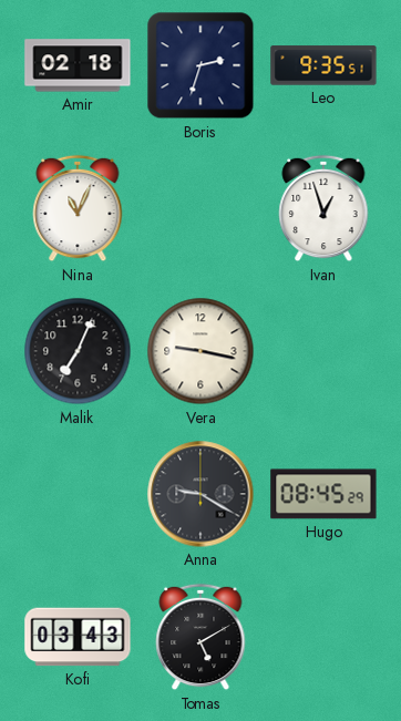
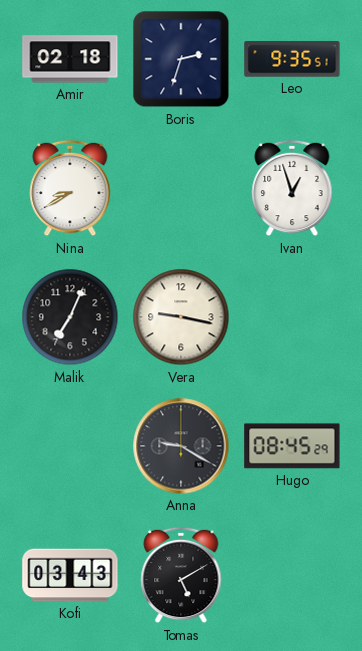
Nina: 11:04 -> 8:40 (70, 188)
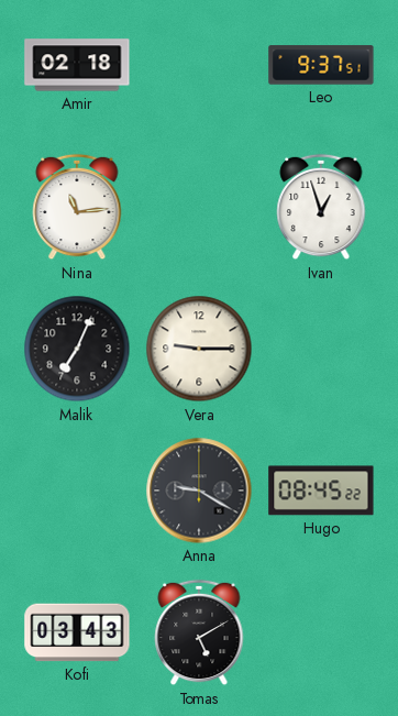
Boris: 2:33 -> none (181, 59)
Leo: 9:35 -> 9:37 (321, 65)
Nina: 8:40 -> 11:14 (77, 207)
Vera: 9:17 -> 9:15 (199, 349)
Hugo: 08:45:29 -> 08:45:22 (321, 491)
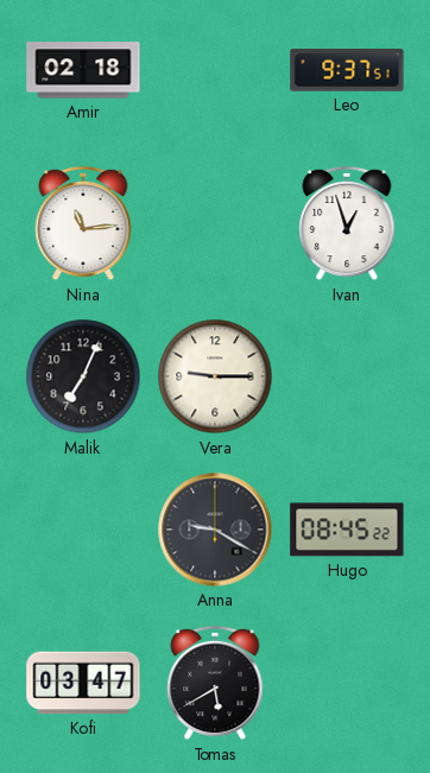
Kofi: 03:43 -> 03:47 (83, 683)
Tomas: 5:10 -> 5:40 (215, 683)
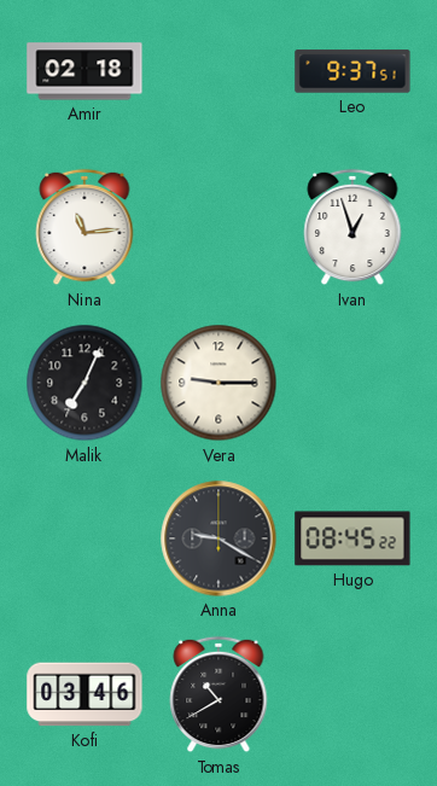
Kofi: 03:47 -> 03:46 (85, 694)
Tomas: 5:40 -> 10:40 (218, 694)
